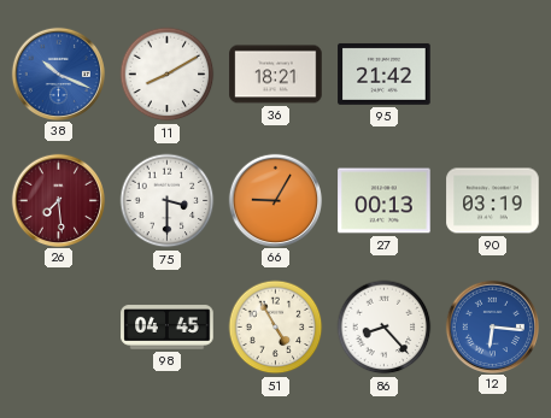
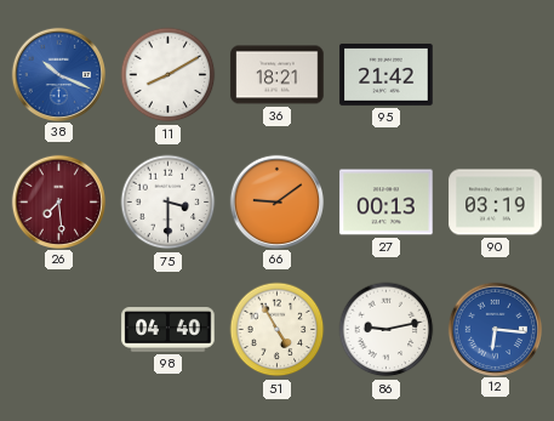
66: 9:05 -> 9:09 (276, 201)
98: 04:45 -> 04:40 (169, 330)
86: 8:23 -> 9:13 (387, 330)
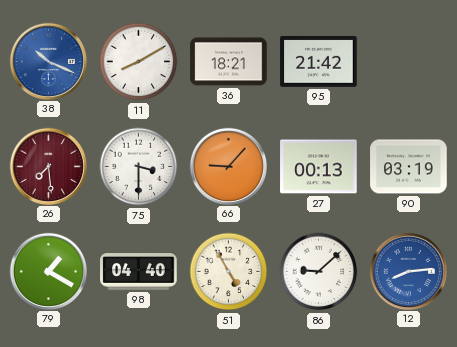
66: 9:09 -> 9:07 (228, 166)
79: none -> 1:20 (48, 271)
86: 9:13 -> 9:08 (319, 272)
12: 6:16 -> 8:14 (408, 271)
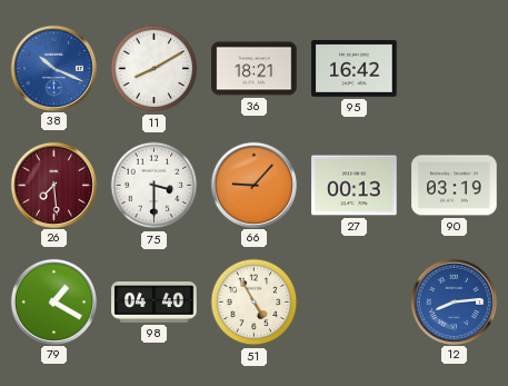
95: 21:42 -> 16:42 (355, 68)
86: 9:08 -> none (319, 272)
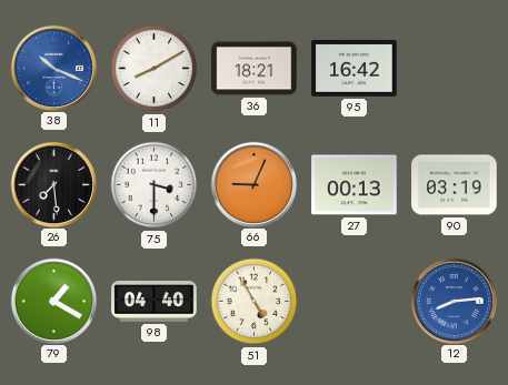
26 dial: burgundy -> black (53, 184)
66: 9:07 -> 9:04 (253, 184)
